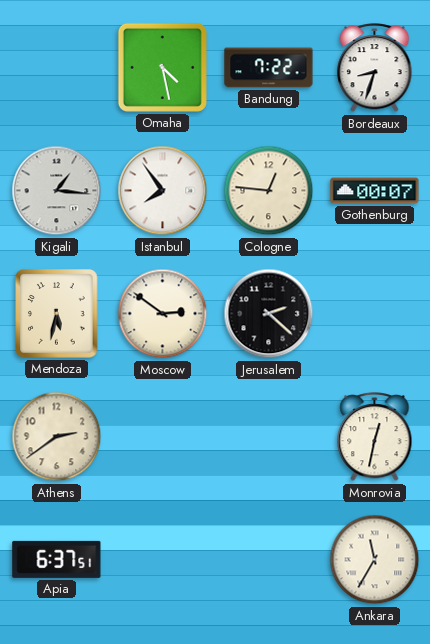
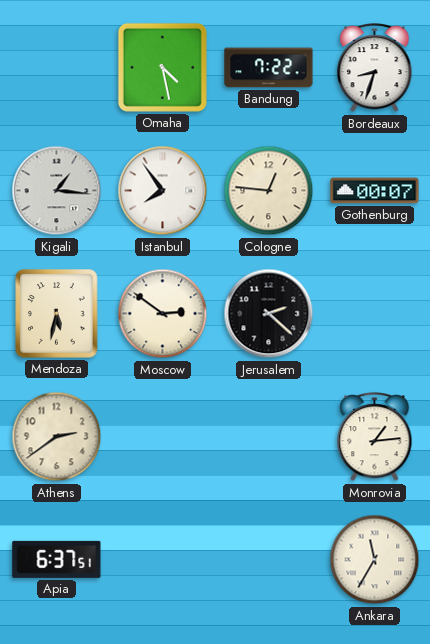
Monrovia: 12:32 -> 1:14 (375, 437)
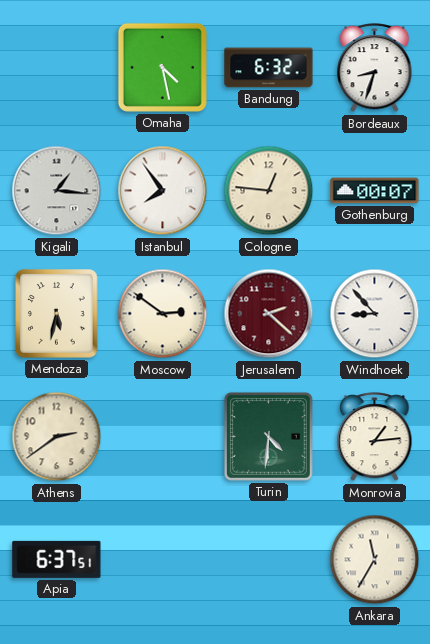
Bandung: 7:22 -> 6:32 (269, 68)
Jerusalem dial: black -> burgundy (269, 314)
Windhoek: none -> 8:53 (375, 314)
Turin: none -> 4:31 (268, 436)
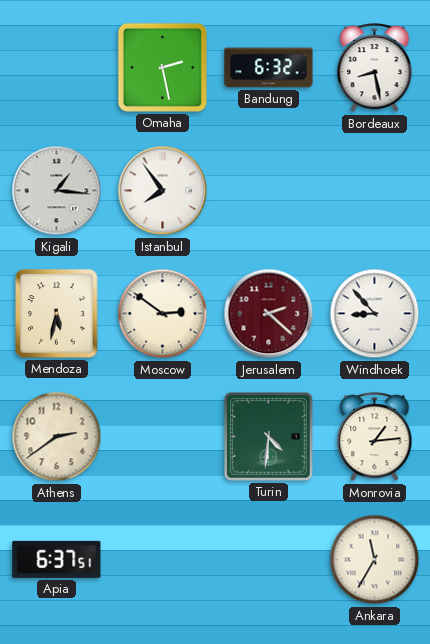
Omaha: 4:28 -> 2:28 (162, 67)
Bordeaux: 8:33 -> 8:28 (375, 68)
Cologne: 12:46 -> none (269, 191)
Gothenburg: 00:07 -> none (375, 191)
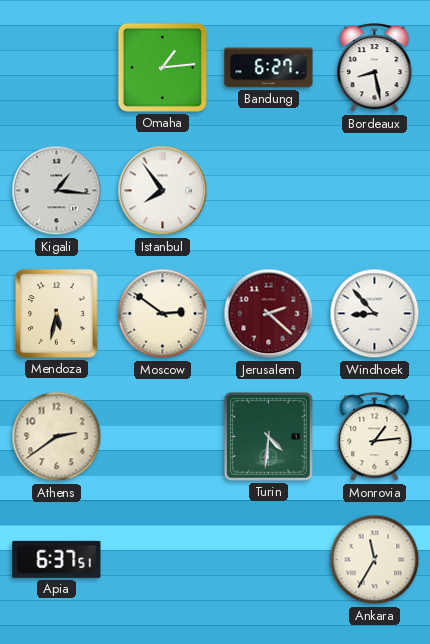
Omaha: 2:28 -> 1:14 (162, 67)
Bandung: 6:32 -> 6:27 (269, 68)
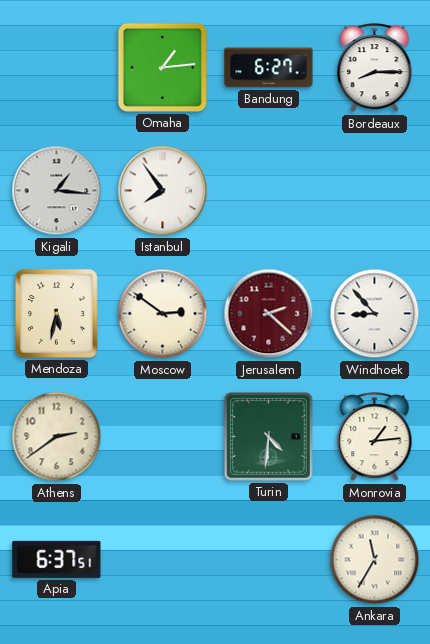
Bordeaux: 8:28 -> 8:15 (375, 68)
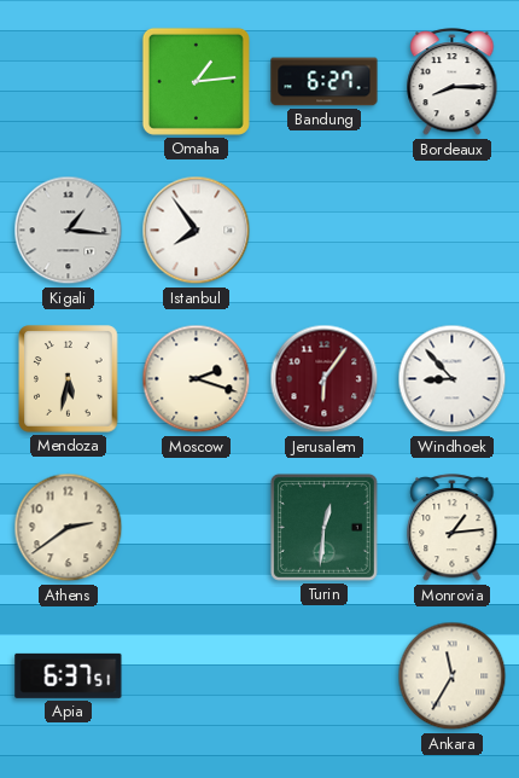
Moscow: 2:51 -> 2:18 (197, 379)
Jerusalem: 2:22 -> 6:06 (325, 379)
Turin: 4:31 -> 12:31 (323, 527)
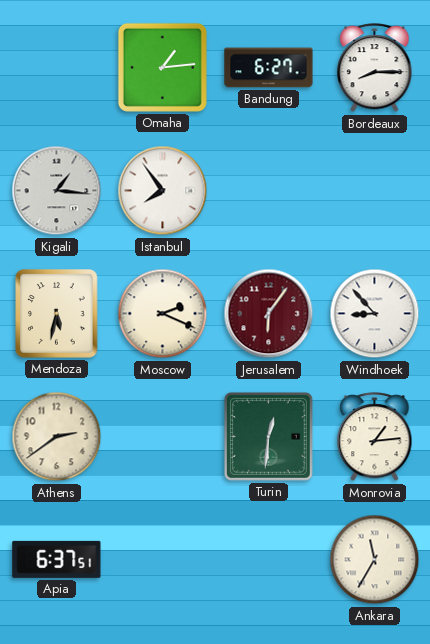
Moscow: 2:18 -> 2:19 (163, 314)
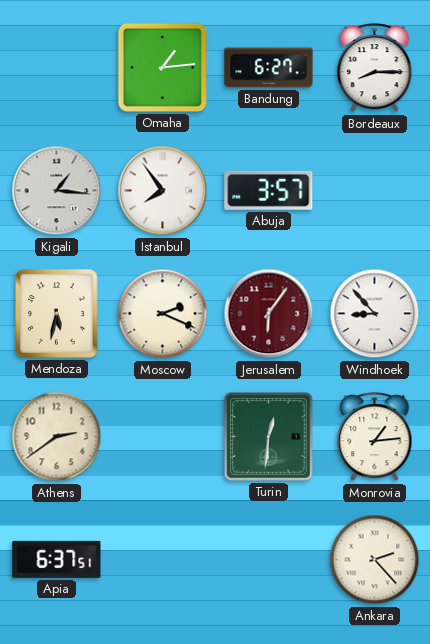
Abuja: none -> 3:57 (269, 190)
Ankara: 11:35 -> 2:23 (375, 560)
